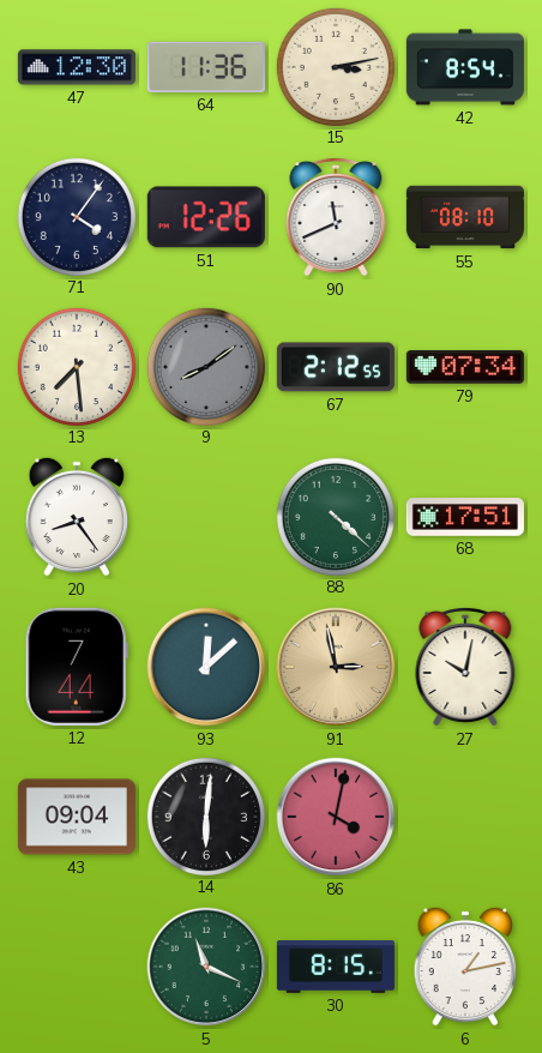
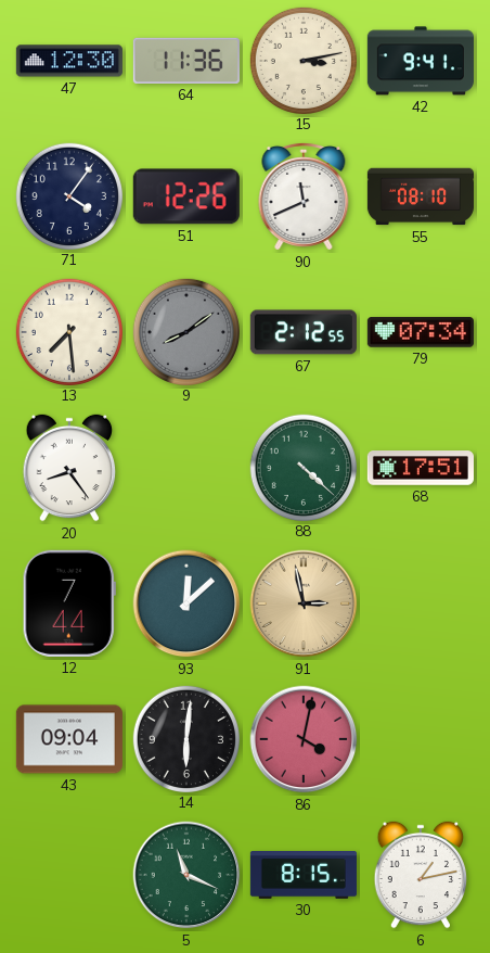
42: 8:54 -> 9:41 (421, 61)
27: 10:02 -> none (465, 667)
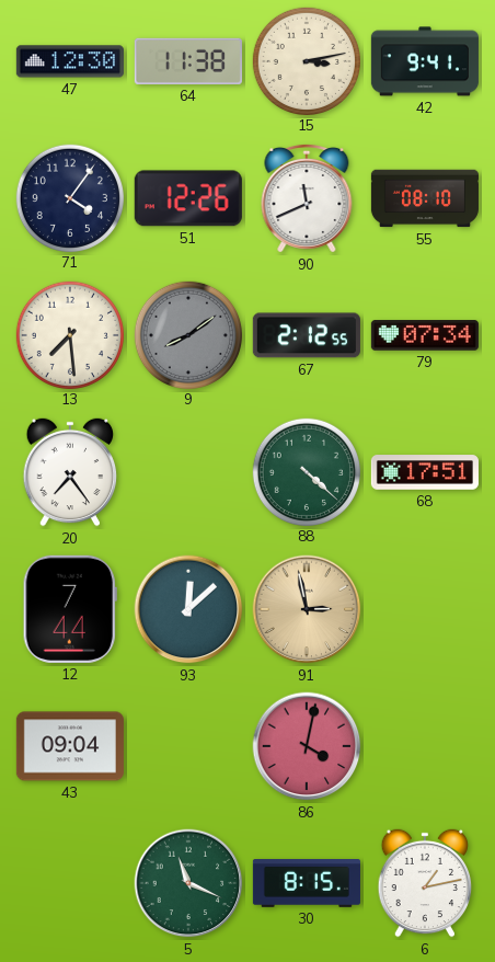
64: 11:36 -> 11:38 (188, 61)
20: 8:24 -> 7:24 (70, 472)
14: 6:01 -> none (185, 738)
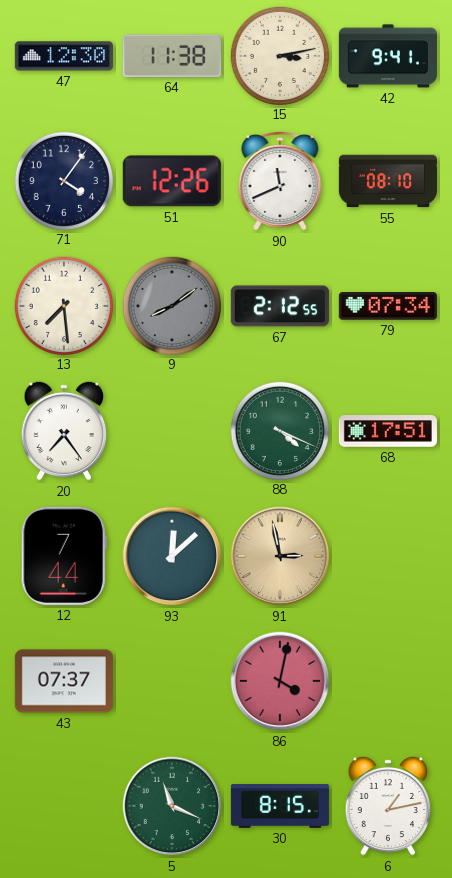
88: 4:22 -> 4:19 (279, 430)
43: 09:04 -> 07:37 (64, 681)
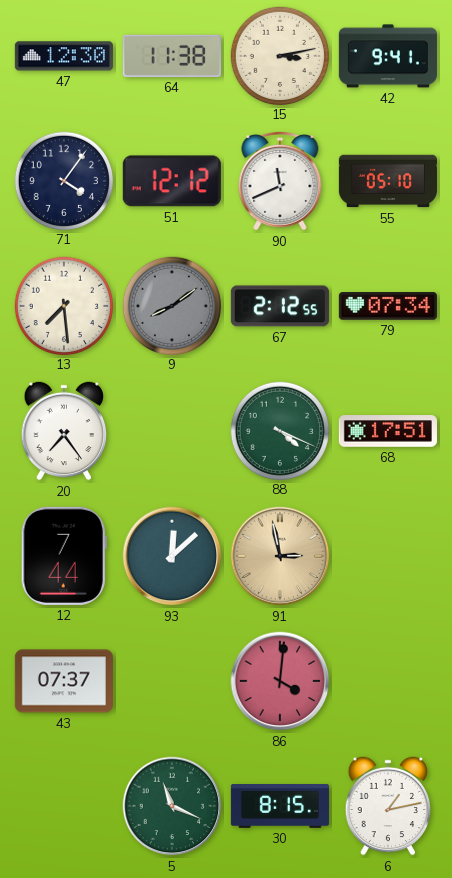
51: 12:26 -> 12:12 (172, 181)
55: 08:10 -> 05:10 (388, 181)
86: 4:02 -> 4:01 (280, 681)
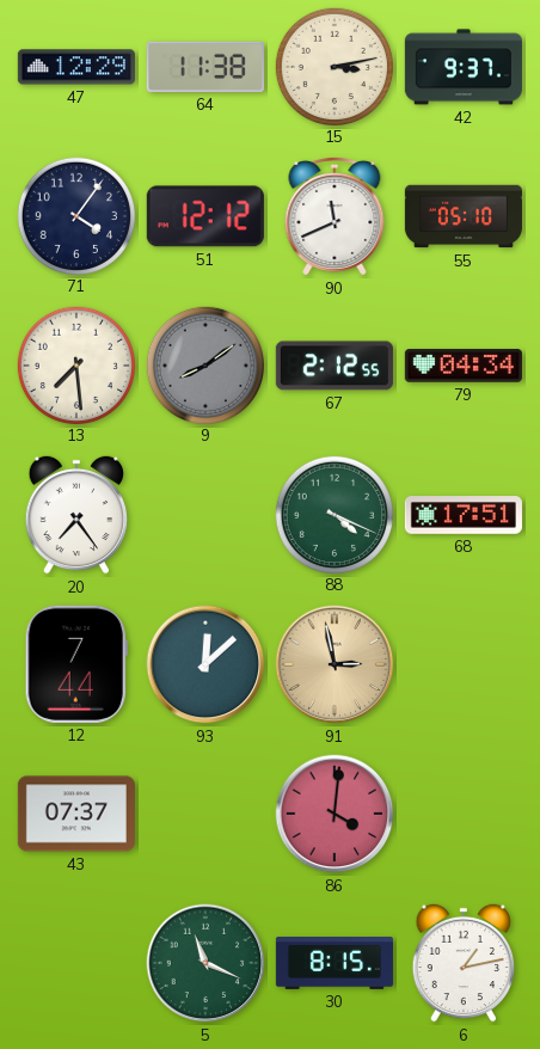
47: 12:30 -> 12:29 (76, 67)
42: 9:41 -> 9:37 (464, 67)
79: 07:34 -> 04:34 (464, 366)
